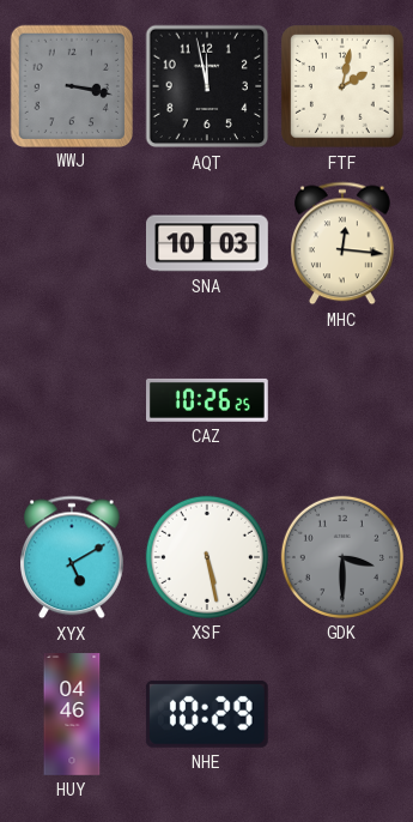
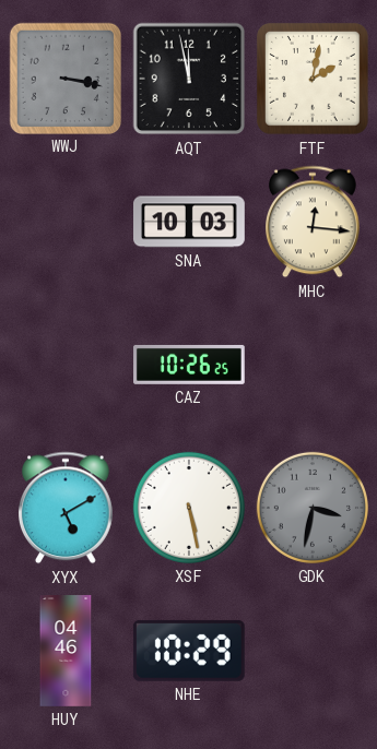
GDK: 3:30 -> 3:32 (313, 508)
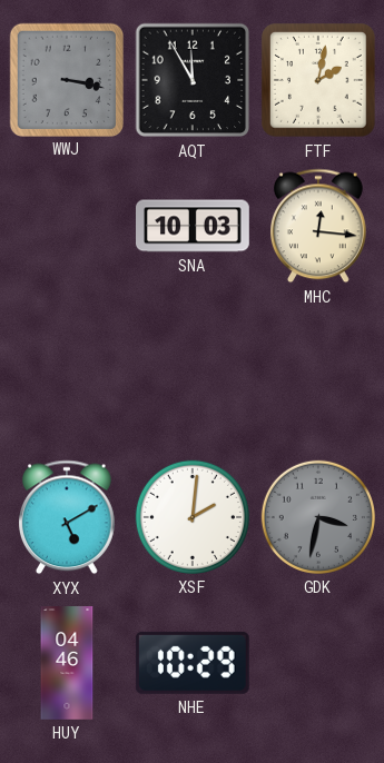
AQT: 11:58 -> 11:55 (193, 80)
CAZ: 10:26 -> none (190, 365)
XSF: 5:28 -> 2:01 (193, 517)
